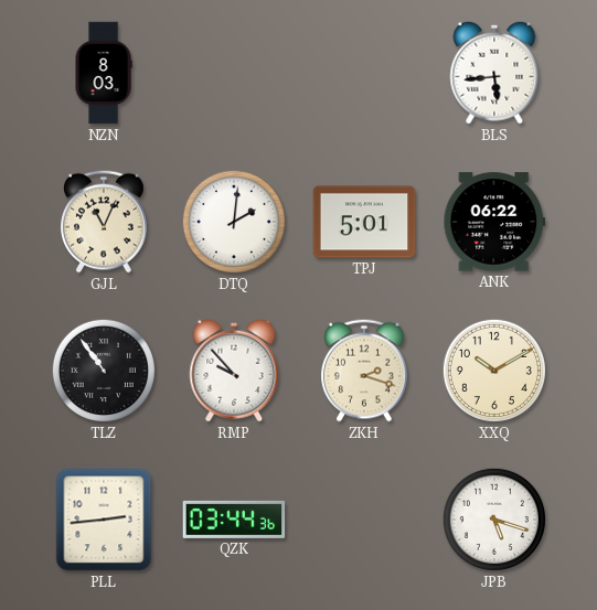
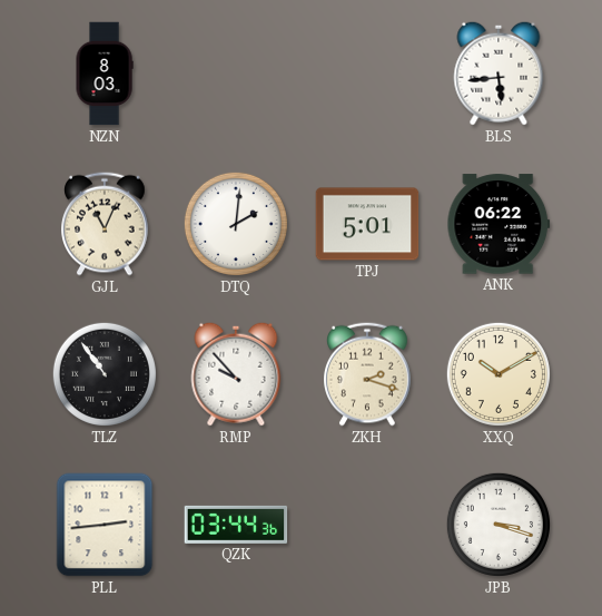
JPB: 5:18 -> 3:18 (499, 525)
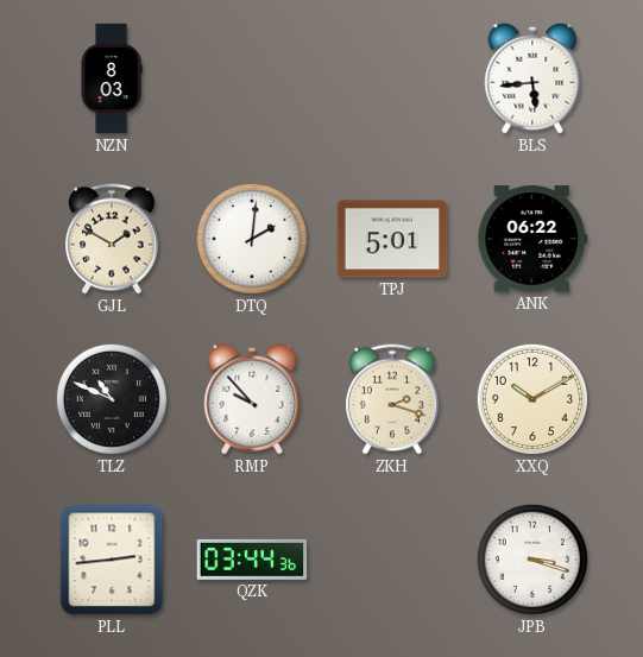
GJL: 11:04 -> 1:50 (113, 239)
TLZ: 10:54 -> 10:49 (112, 399)
